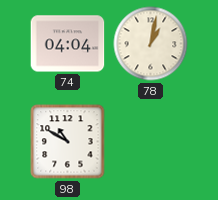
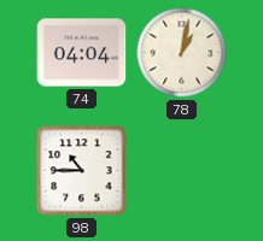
98: 10:50 -> 10:45 (82, 171)
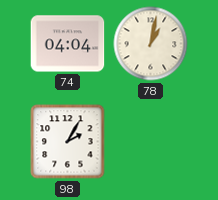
98: 10:45 -> 2:05 (68, 142)
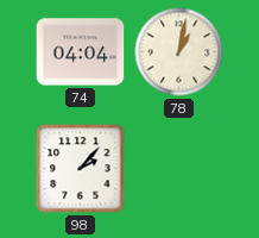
98: 2:05 -> 2:07 (81, 169)
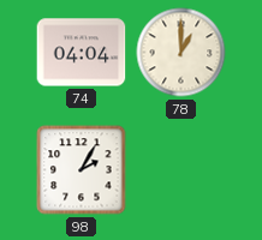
78: 1:02 -> 1:00 (181, 53)
98: 2:07 -> 2:05 (82, 170)
